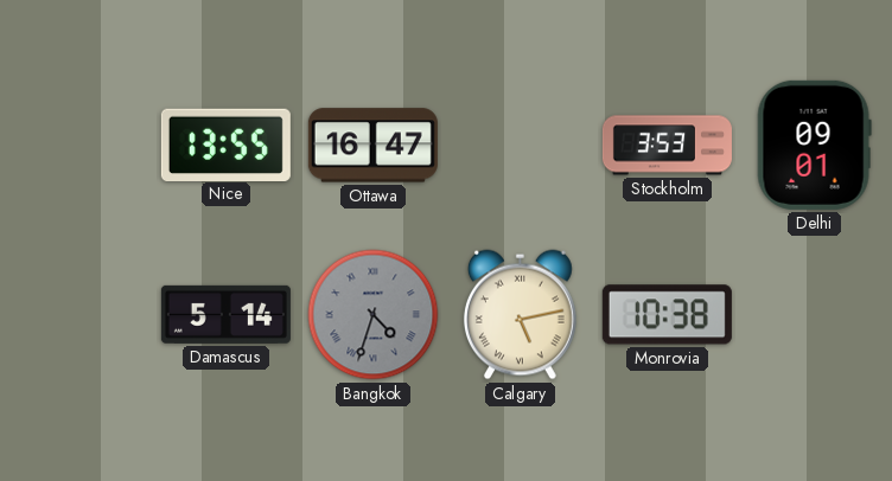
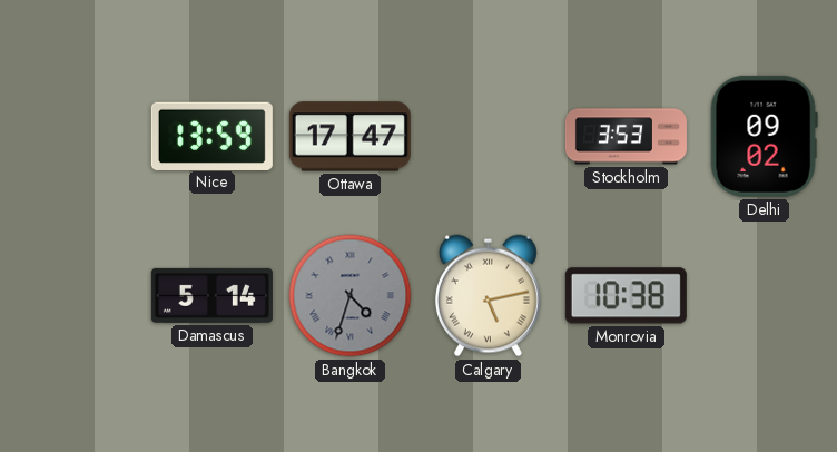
Nice: 13:55 -> 13:59 (211, 136)
Ottawa: 16:47 -> 17:47 (349, 137)
Delhi: 09:01 -> 09:02 (764, 136)
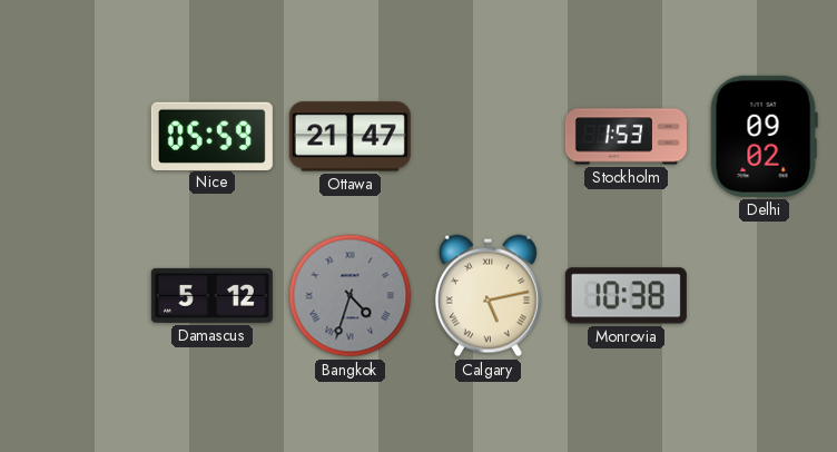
Nice: 13:59 -> 05:59 (211, 136)
Ottawa: 17:47 -> 21:47 (349, 137)
Stockholm: 3:53 -> 1:53 (626, 137)
Damascus: 5:14 -> 5:12 (211, 295)
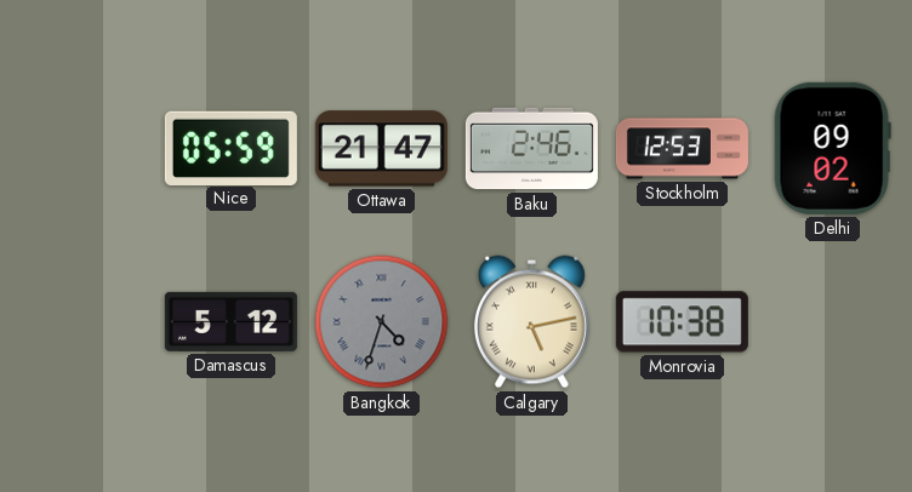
Baku: none -> 2:46 (531, 149)
Stockholm: 1:53 -> 12:53 (682, 149)
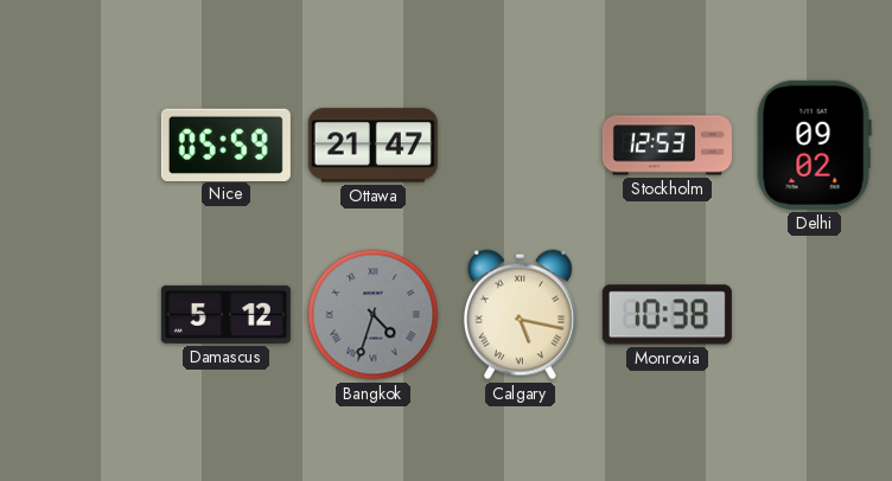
Baku: 2:46 -> none (531, 149)
Calgary: 5:13 -> 5:17 (520, 315)
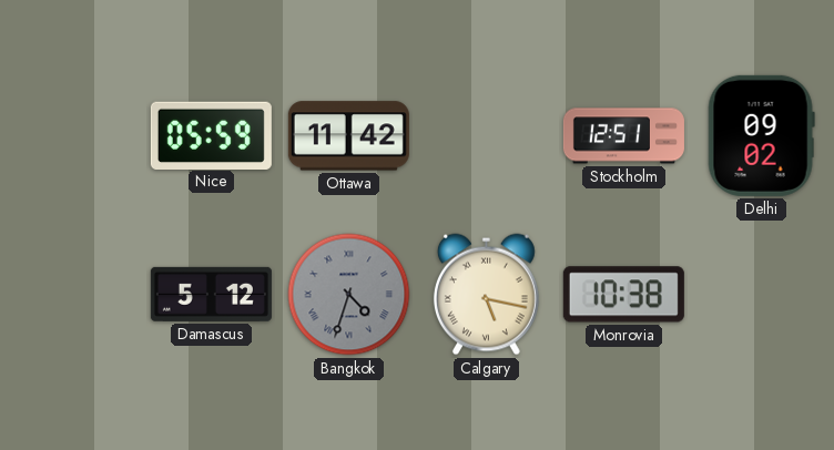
Ottawa: 21:47 -> 11:42 (348, 136)
Stockholm: 12:53 -> 12:51 (623, 136)
